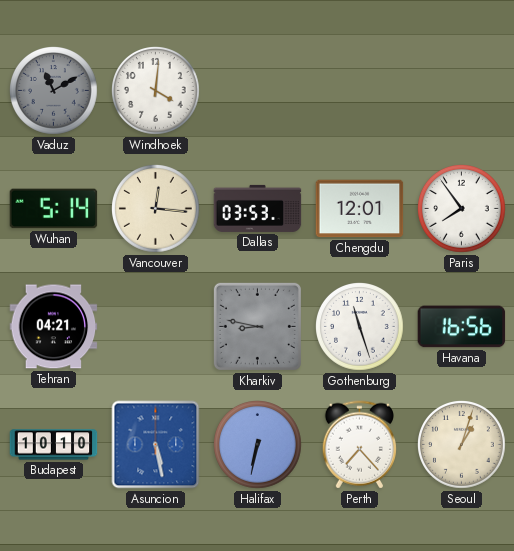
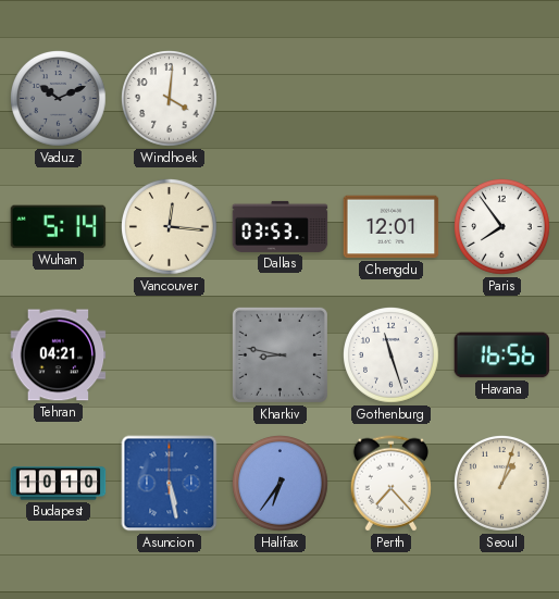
Vaduz: 11:10 -> 10:11 (59, 99)
Halifax: 6:32 -> 6:36 (281, 484)
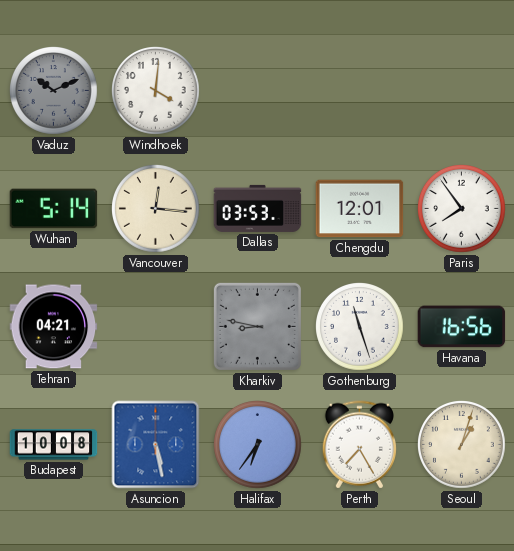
Budapest: 10:10 -> 10:08 (54, 445)
Perth: 7:23 -> 7:25 (359, 445)
